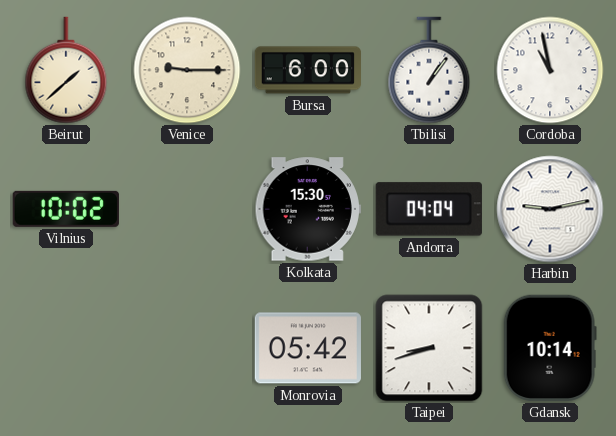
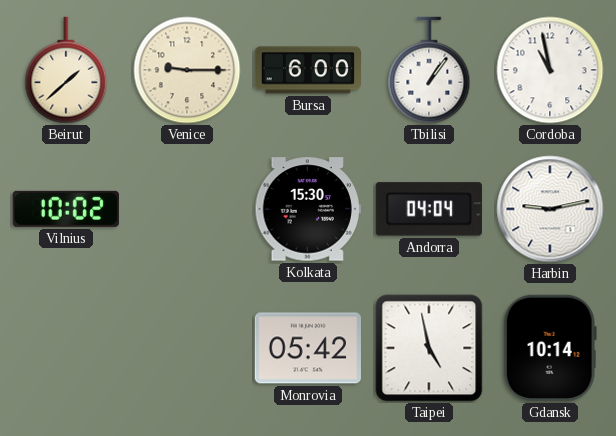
Taipei: 8:42 -> 4:58 (429, 348)
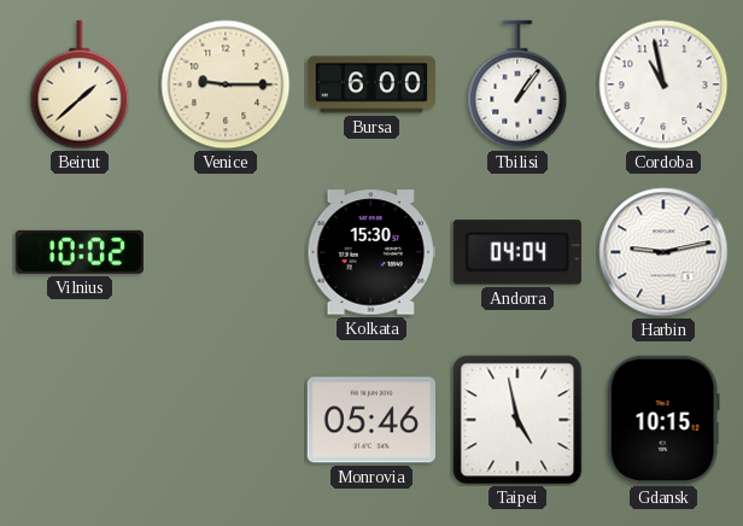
Monrovia: 05:42 -> 05:46 (371, 420)
Gdansk: 10:14 -> 10:15 (663, 420)
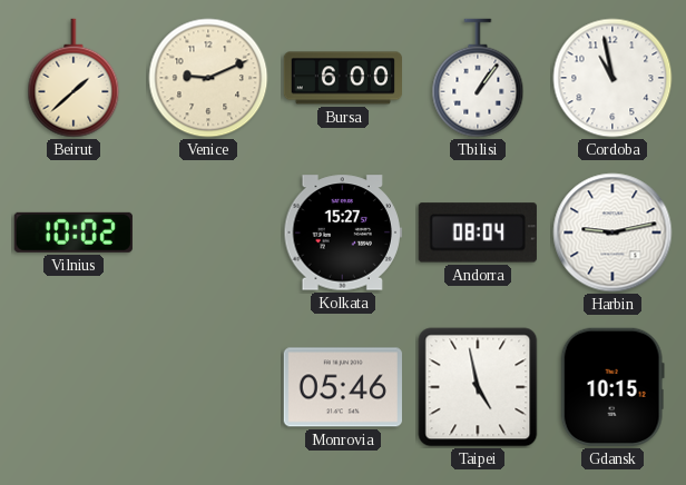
Venice: 9:15 -> 9:11 (208, 78)
Kolkata: 15:30 -> 15:27 (342, 232)
Andorra: 04:04 -> 08:04 (478, 232)
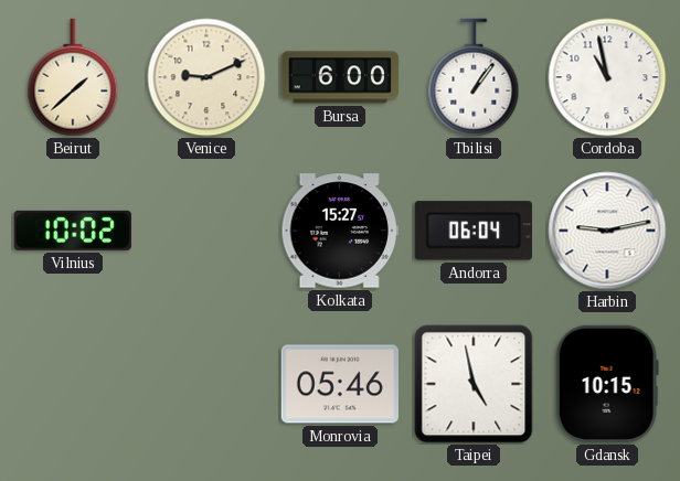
Andorra: 08:04 -> 06:04 (474, 231)
